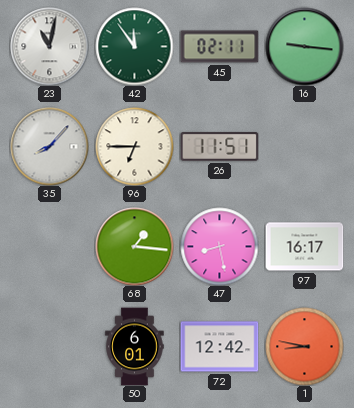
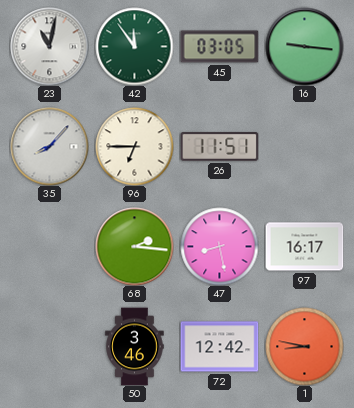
45: 02:11 -> 03:05 (219, 47)
68: 1:16 -> 2:16 (134, 246)
50: 6:01 -> 3:46 (135, 346)
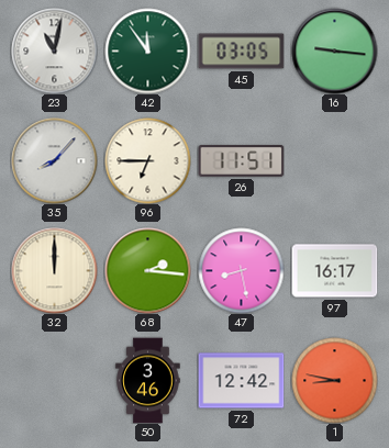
32: none -> 12:00 (54, 270)
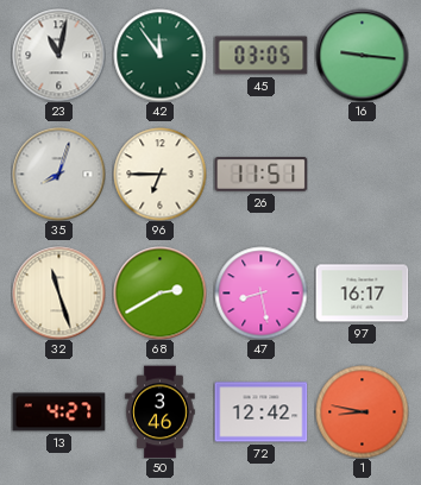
35: 8:07 -> 8:03 (58, 174)
32: 12:00 -> 11:27 (58, 292)
68: 2:16 -> 2:40 (159, 292)
13: none -> 4:27 (58, 412)
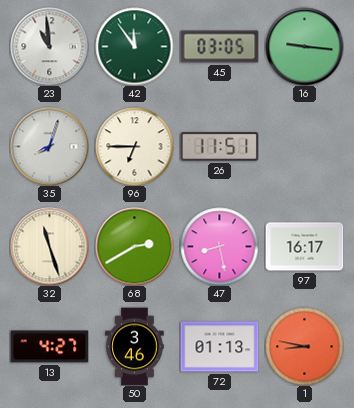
23: 11:02 -> 10:59 (49, 46)
72: 12:42 -> 01:13 (219, 347)
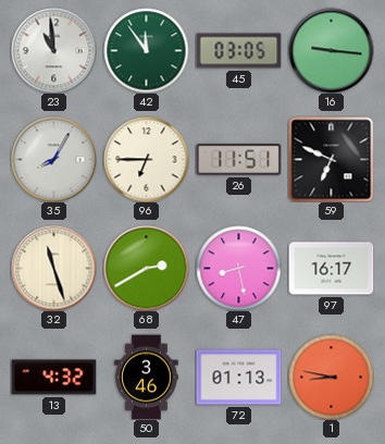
35: 8:03 -> 8:05 (53, 159)
59: none -> 6:49 (331, 159)
13: 4:27 -> 4:32 (53, 378)
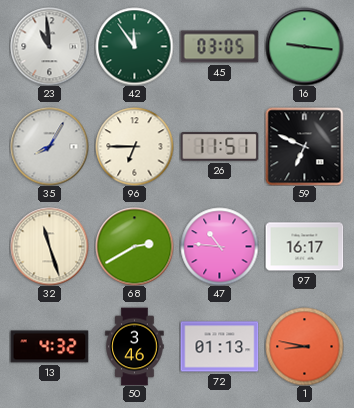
47: 8:28 -> 10:46 (219, 246)
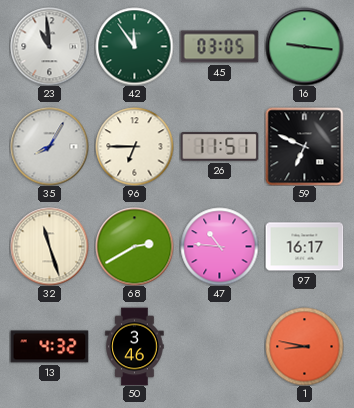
72: 01:13 -> none (219, 347)
